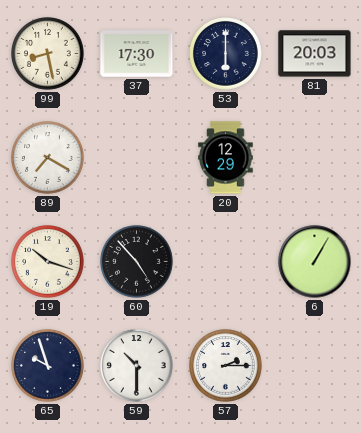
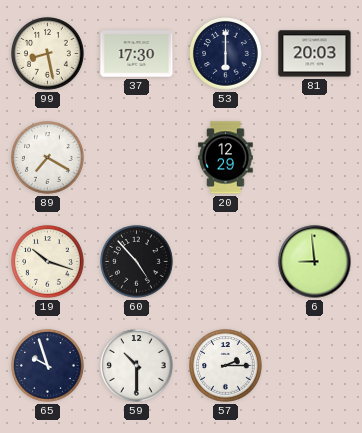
6: 1:05 -> 8:59 (315, 262)
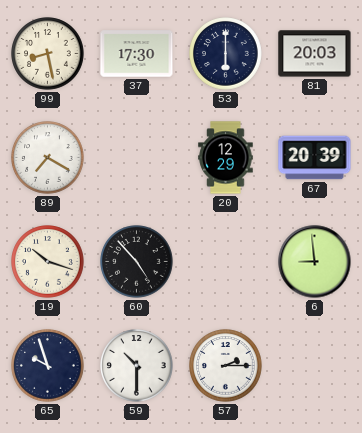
67: none -> 20:39 (315, 158)
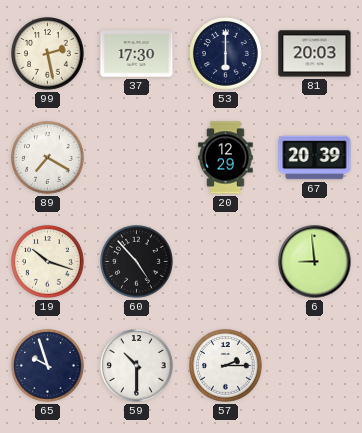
99: 8:28 -> 2:28 (48, 54)
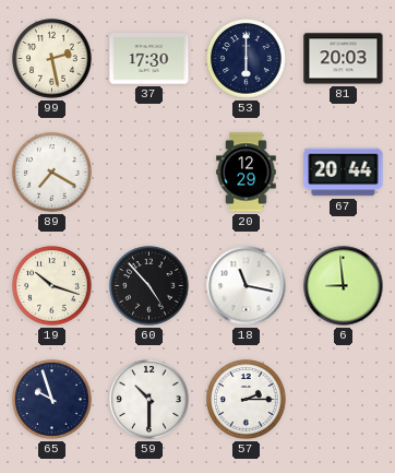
67: 20:39 -> 20:44 (344, 173)
18: none -> 11:17 (247, 286)
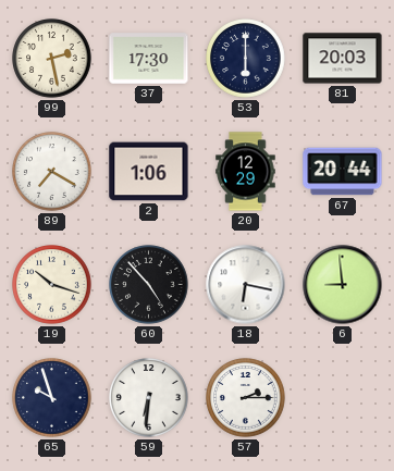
2: none -> 1:06 (149, 172)
18: 11:17 -> 6:17 (246, 285)
59: 10:30 -> 6:31 (149, 398)
